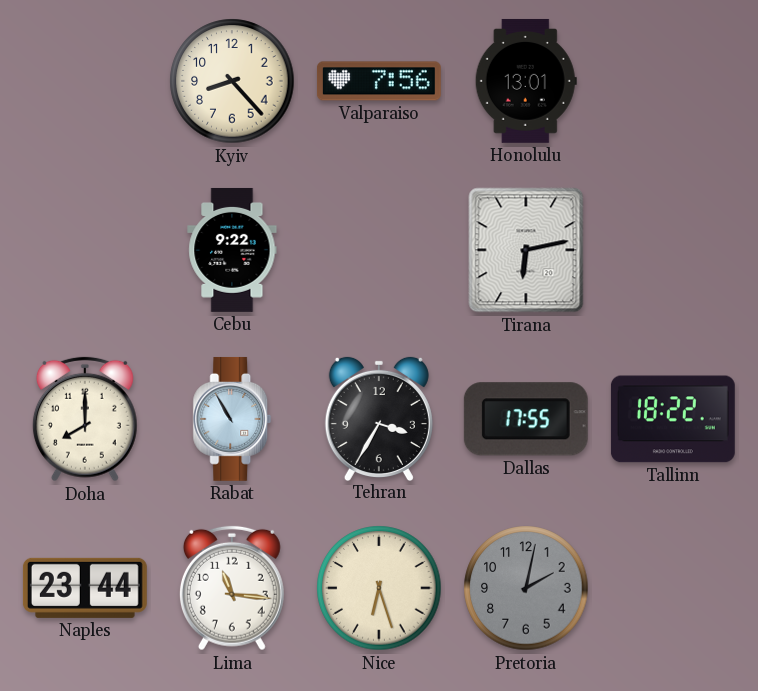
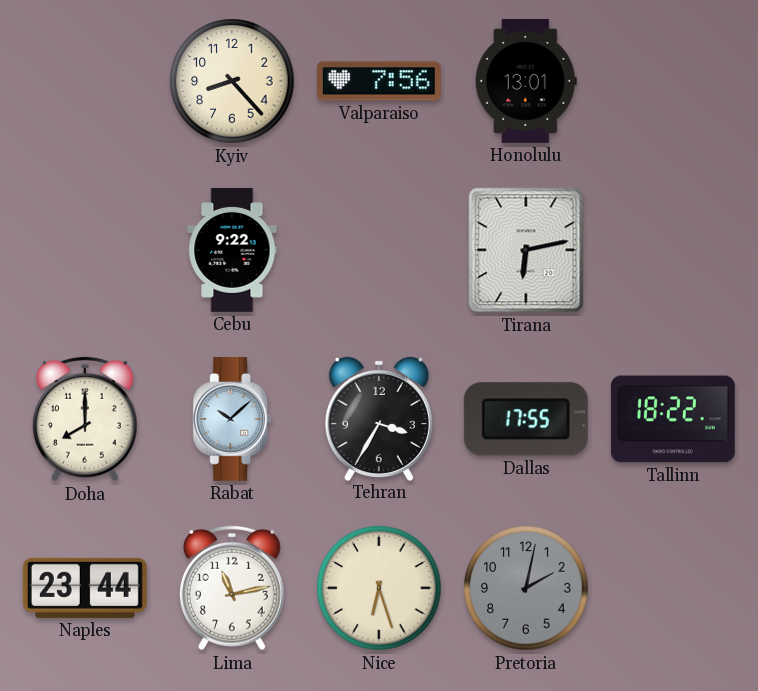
Rabat: 10:55 -> 10:08 (232, 419)
Lima: 11:16 -> 11:13 (232, 588)
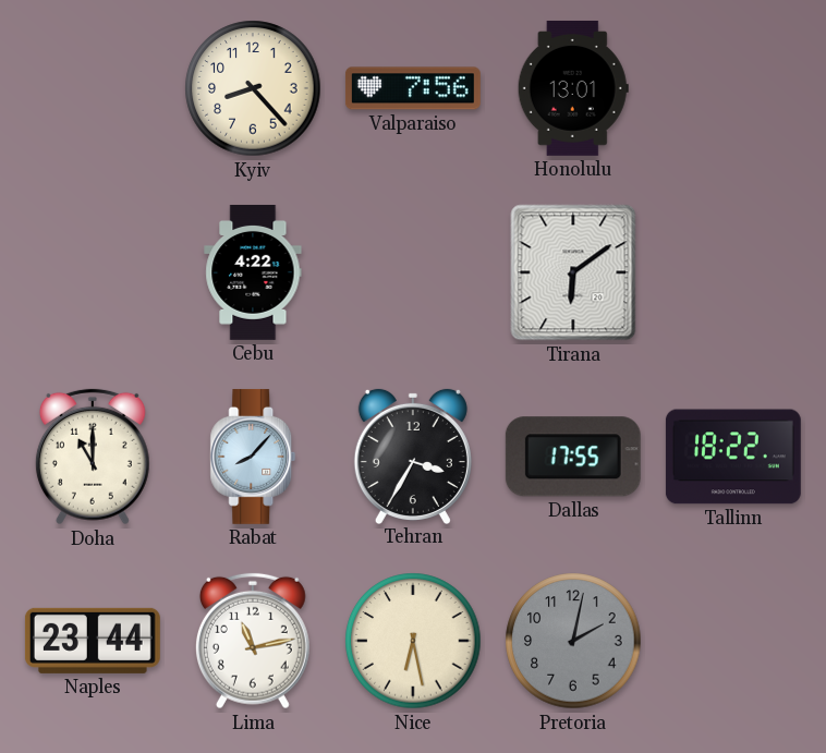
Cebu: 9:22 -> 4:22 (253, 272)
Tirana: 6:13 -> 6:09 (573, 272)
Doha: 8:00 -> 11:00 (93, 457)
Rabat: 10:08 -> 8:07 (253, 457)
Nice: 6:27 -> 6:28 (413, 641)
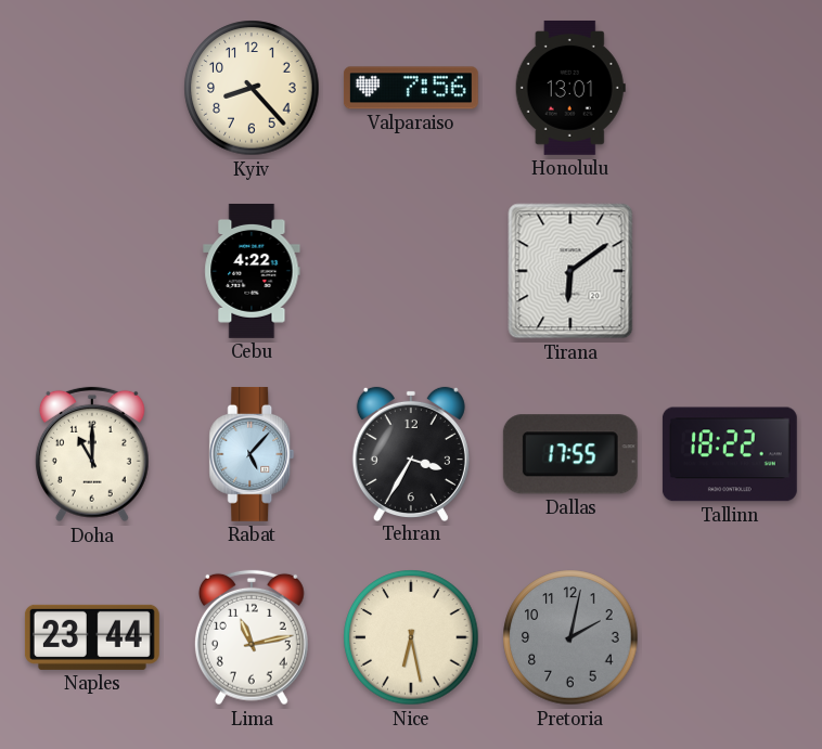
Rabat: 8:07 -> 5:07 (252, 454)
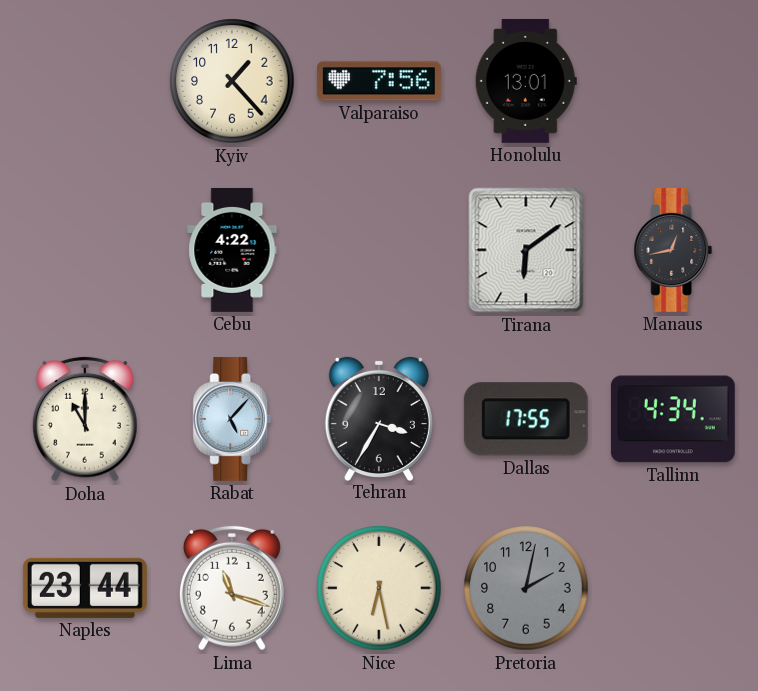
Kyiv: 8:23 -> 1:23 (232, 81)
Manaus: none -> 12:43 (673, 250)
Tallinn: 18:22 -> 4:34 (673, 419)
Lima: 11:13 -> 11:18 (232, 588)
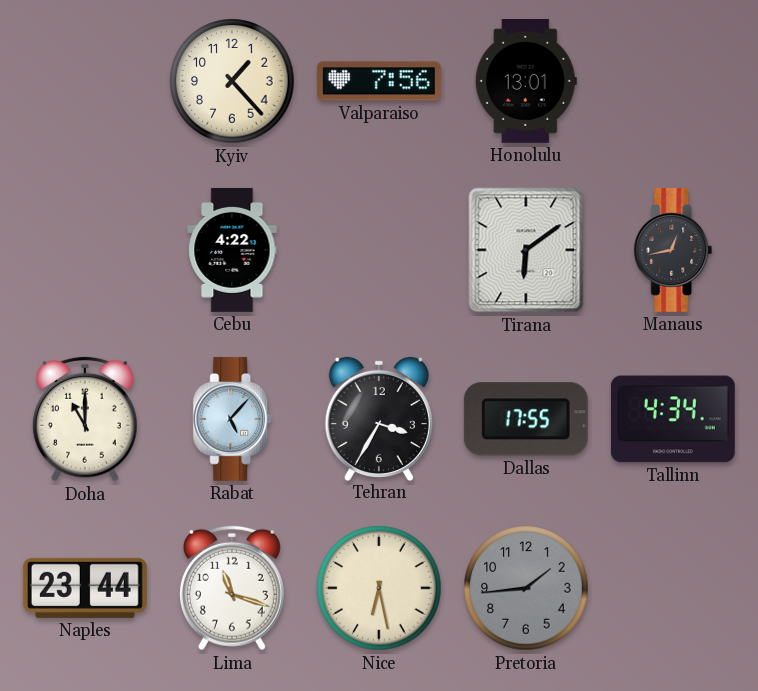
Pretoria: 2:02 -> 1:44 (526, 588)
